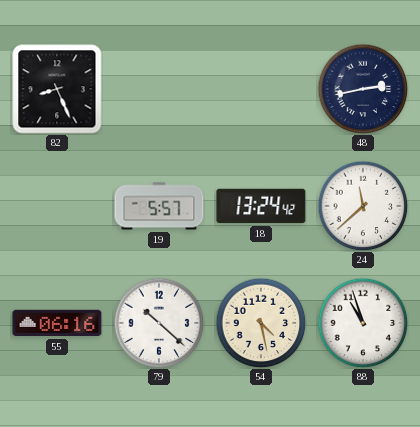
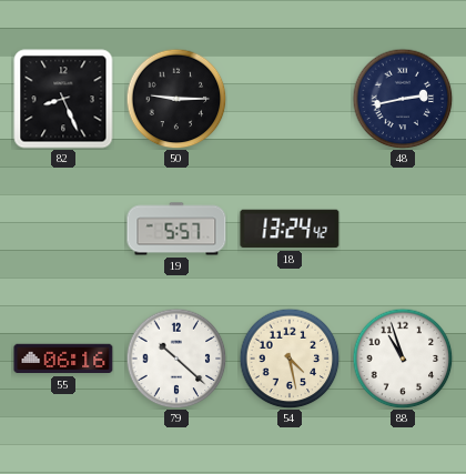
50: none -> 9:15 (176, 99)
24: 11:38 -> none (363, 206)
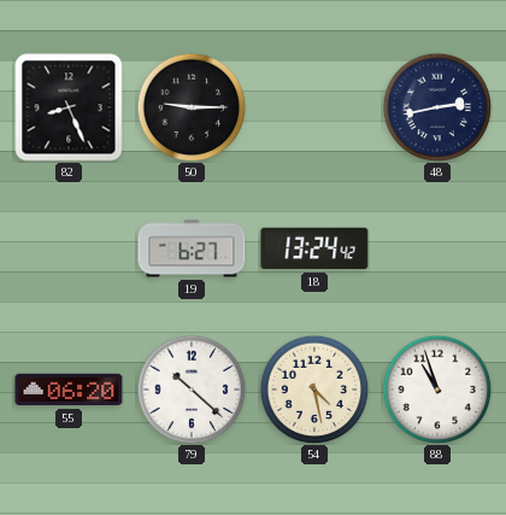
19: 5:57 -> 6:27 (192, 248)
55: 06:16 -> 06:20 (69, 390)
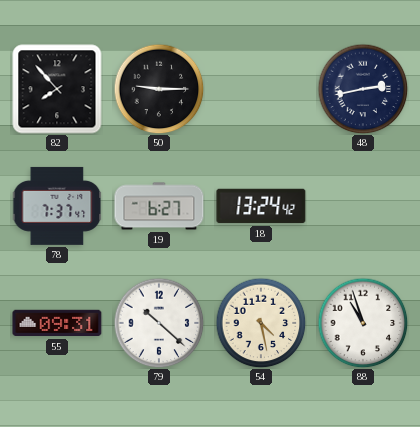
82: 8:26 -> 7:53 (57, 89)
78: none -> 7:37 (57, 206)
55: 06:20 -> 09:31 (57, 323)
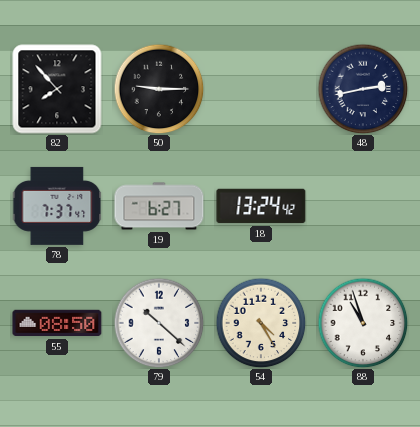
55: 09:31 -> 08:50 (57, 323)
54: 4:28 -> 4:25 (261, 323)
